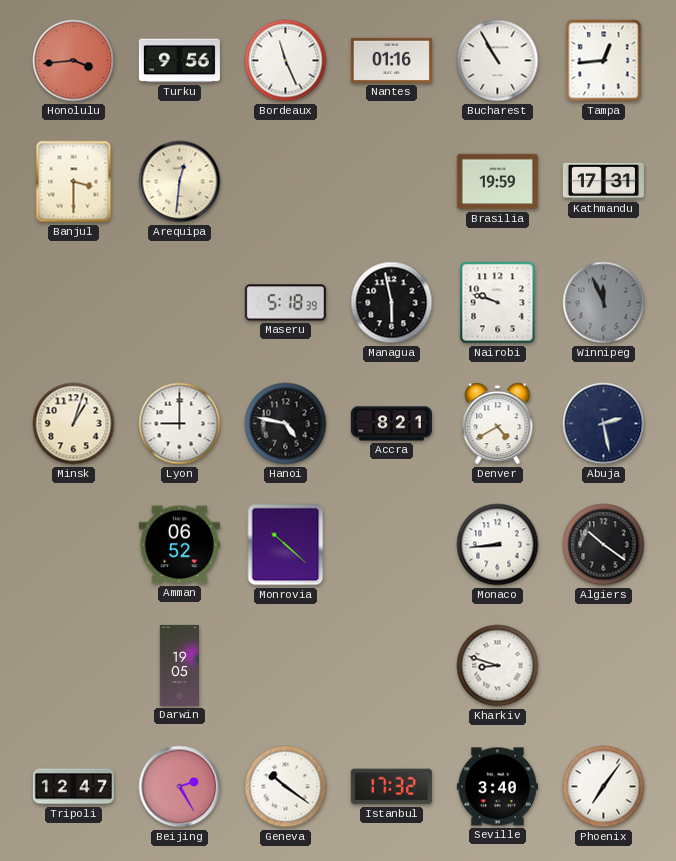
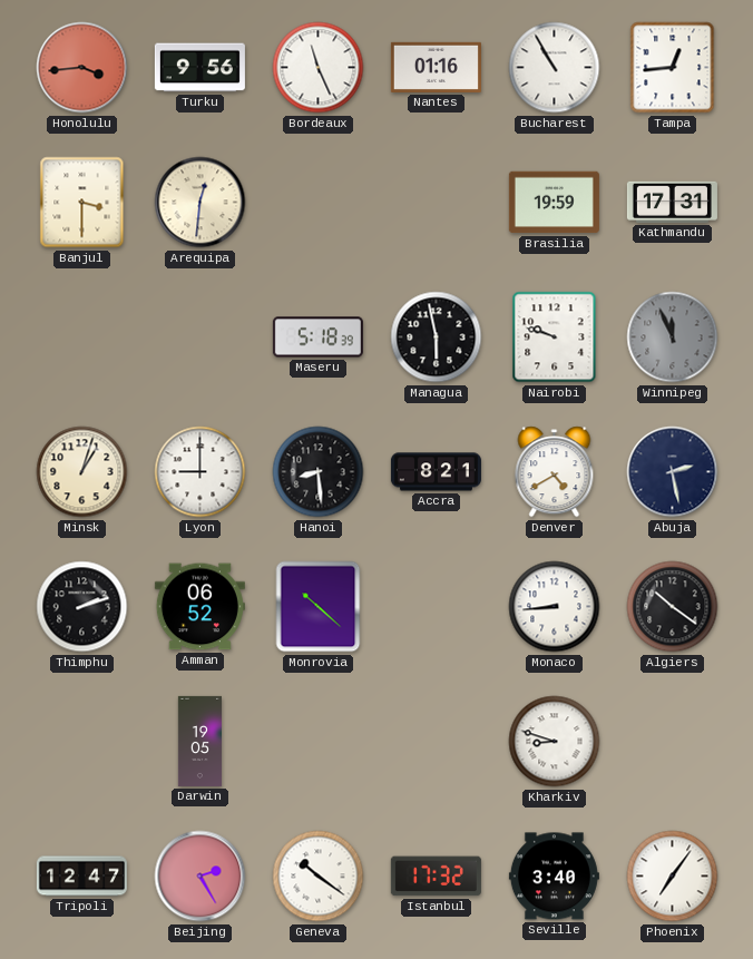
Hanoi: 4:47 -> 8:29 (319, 472)
Thimphu: none -> 2:12 (82, 607)
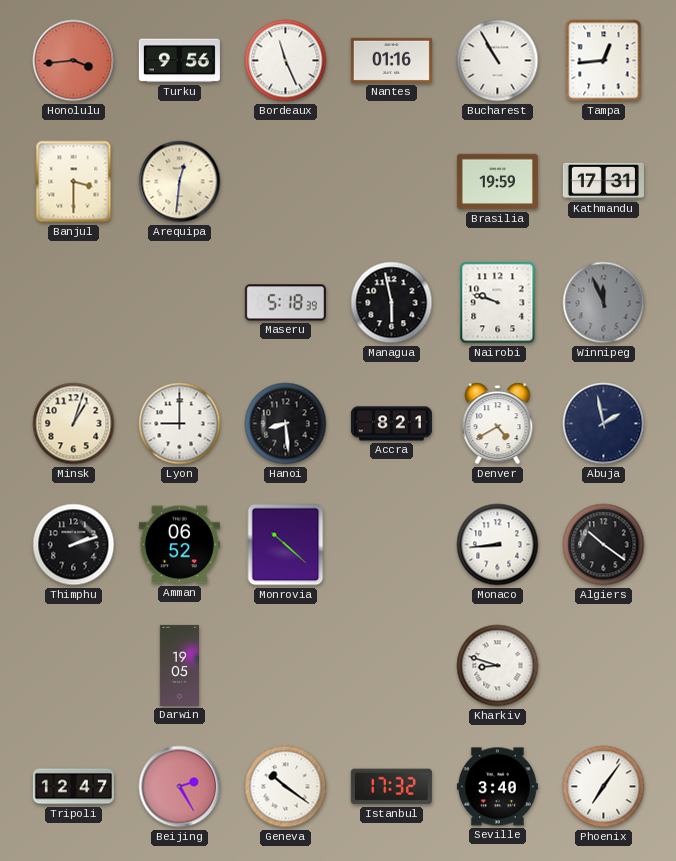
Abuja: 2:28 -> 1:58 (604, 424)
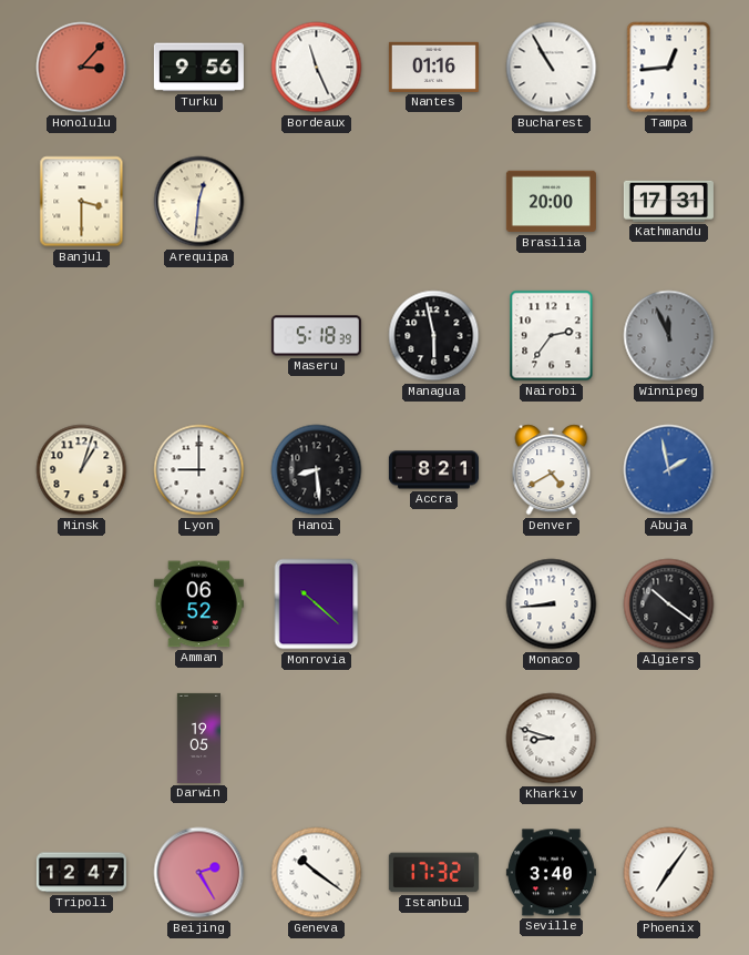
Honolulu: 3:44 -> 3:07 (82, 68)
Brasilia: 19:59 -> 20:00 (551, 202)
Nairobi: 9:48 -> 2:36 (552, 336)
Abuja dial: navy -> blue (669, 470)
Thimphu: 2:12 -> none (74, 545)
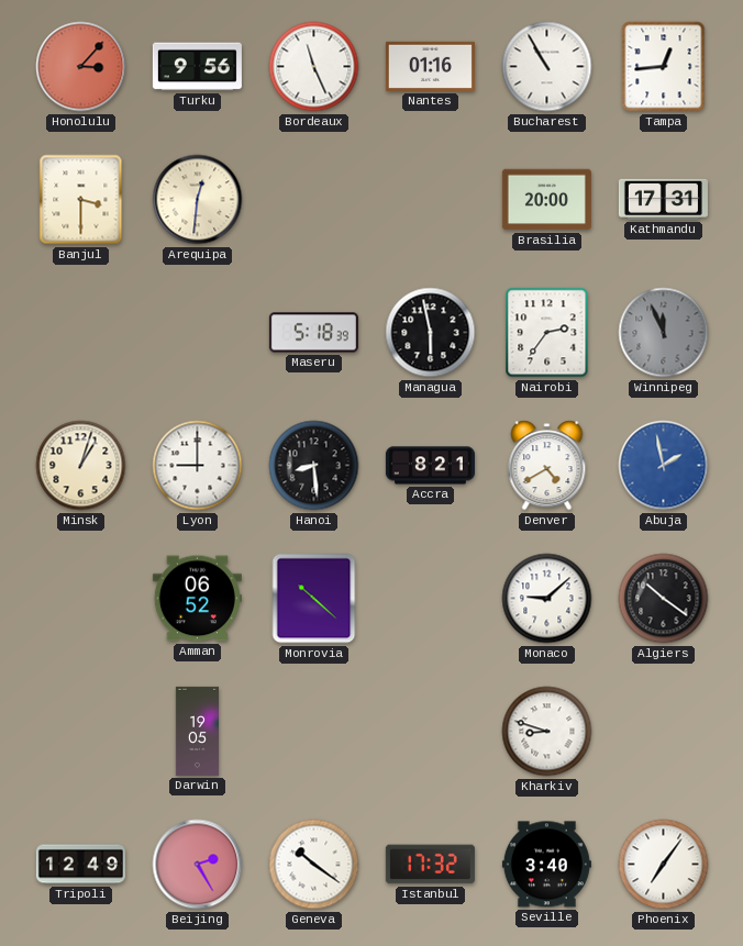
Monaco: 8:44 -> 9:08 (547, 599)
Tripoli: 12:47 -> 12:49 (80, 865)
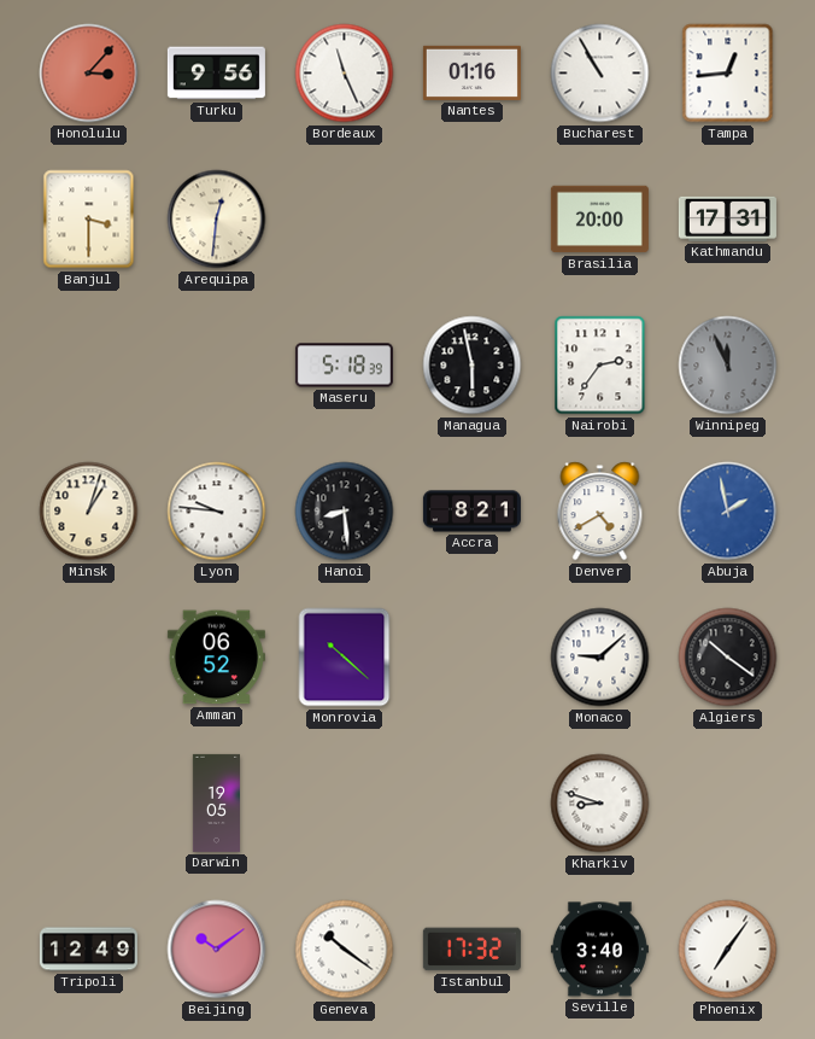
Lyon: 9:00 -> 9:46 (217, 512)
Beijing: 2:25 -> 10:09 (217, 950)
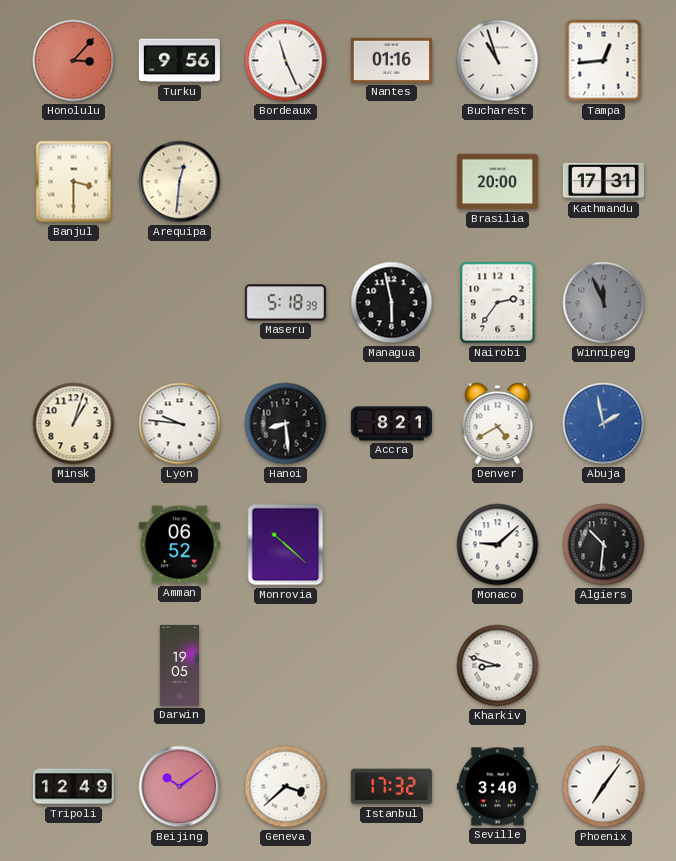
Bucharest: 10:55 -> 10:57 (498, 61)
Algiers: 10:21 -> 10:31 (604, 545)
Geneva: 10:21 -> 3:38 (286, 787)
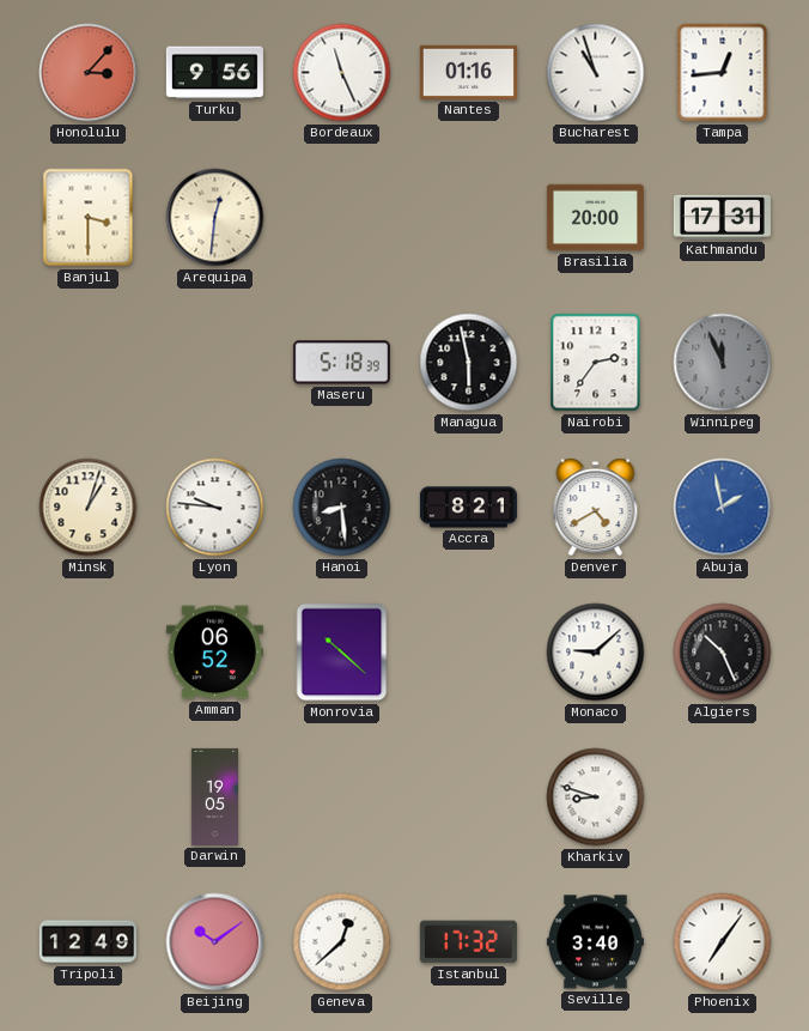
Algiers: 10:31 -> 10:26 (723, 653)
Geneva: 3:38 -> 12:38 (342, 942)
